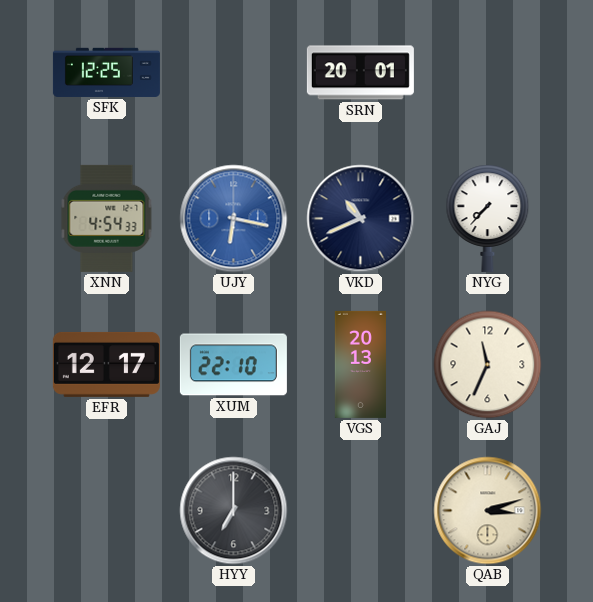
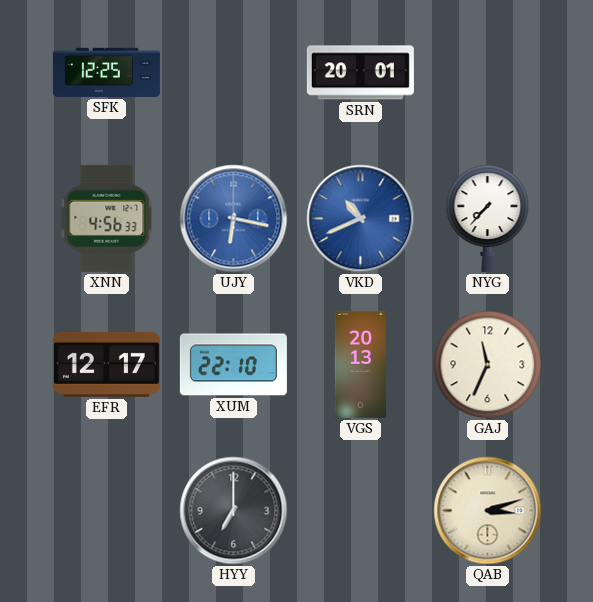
XNN: 4:54 -> 4:56 (107, 218)
VKD dial: navy -> blue (361, 219)
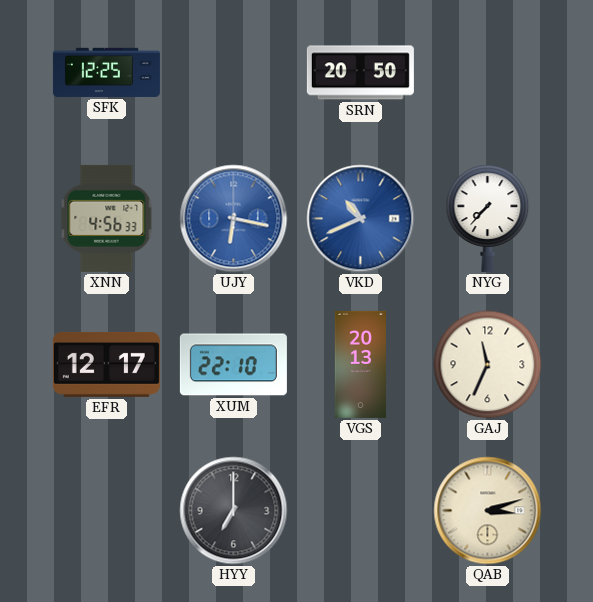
SRN: 20:01 -> 20:50 (360, 73)
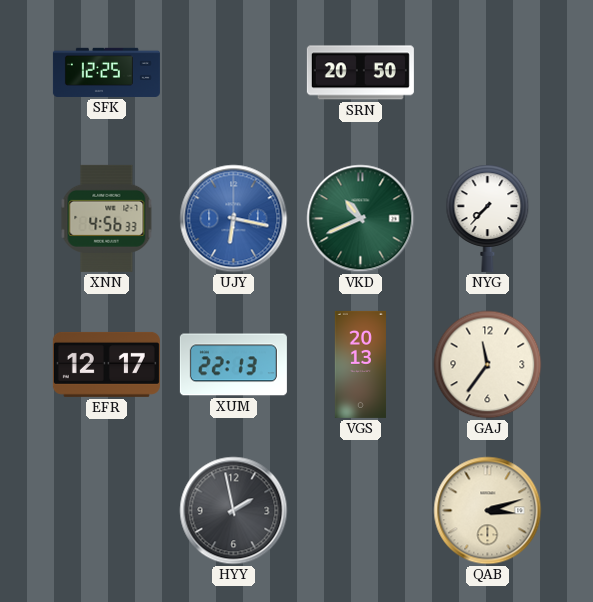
VKD dial: blue -> green (361, 219)
XUM: 22:10 -> 22:13 (233, 365)
GAJ: 11:34 -> 11:36 (488, 365)
HYY: 7:00 -> 1:58 (234, 511)
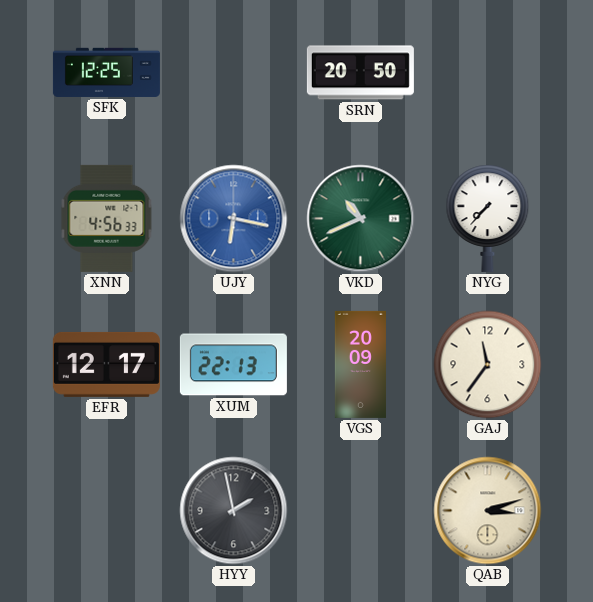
VGS: 20:13 -> 20:09 (360, 364)
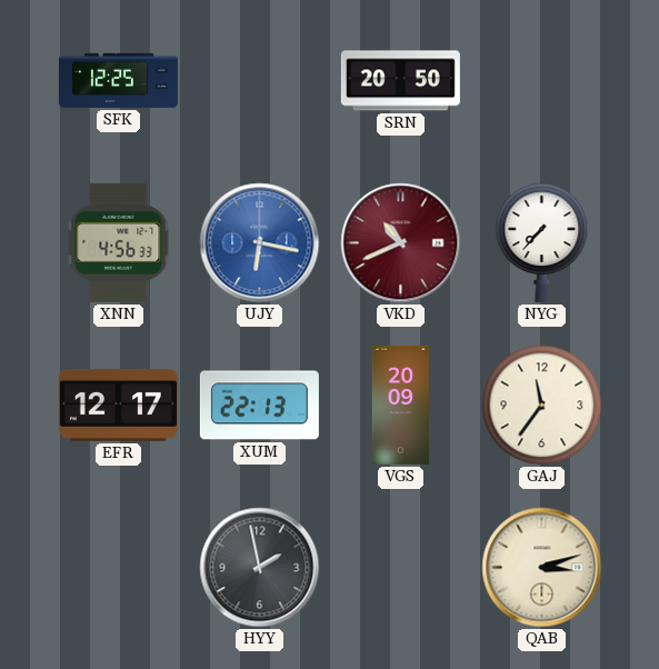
VKD dial: green -> burgundy (401, 243)
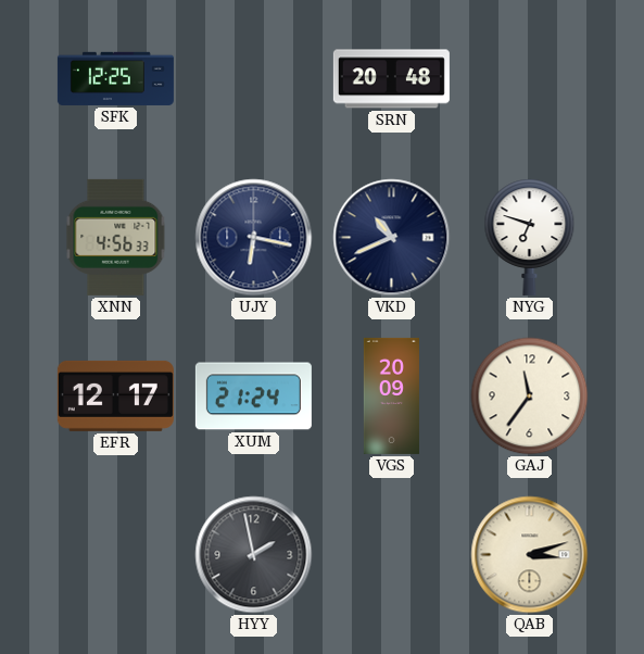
SRN: 20:50 -> 20:48 (391, 79)
UJY dial: blue -> navy (254, 238)
VKD dial: burgundy -> navy (392, 238)
NYG: 7:37 -> 6:48 (530, 237)
XUM: 22:13 -> 21:24 (253, 397)
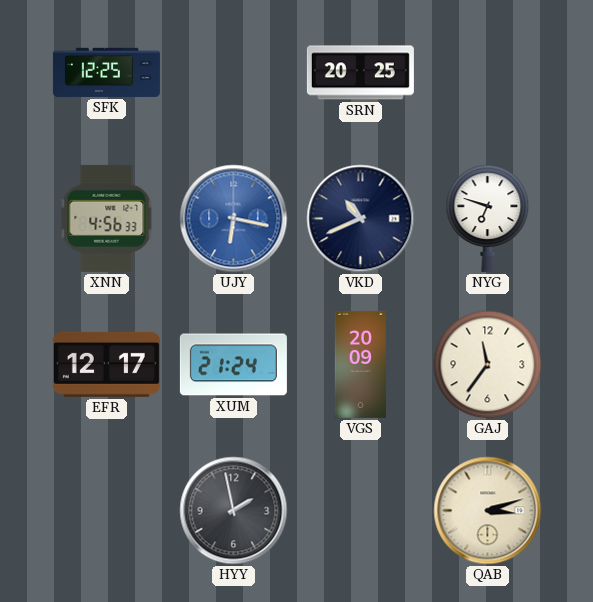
SRN: 20:48 -> 20:25 (360, 73)
UJY dial: navy -> blue (234, 219)
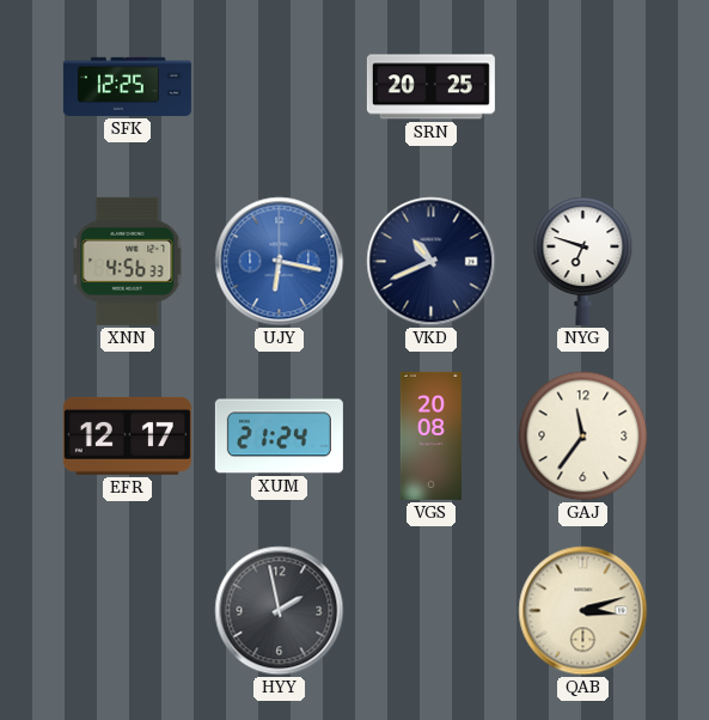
VGS: 20:09 -> 20:08 (430, 435)
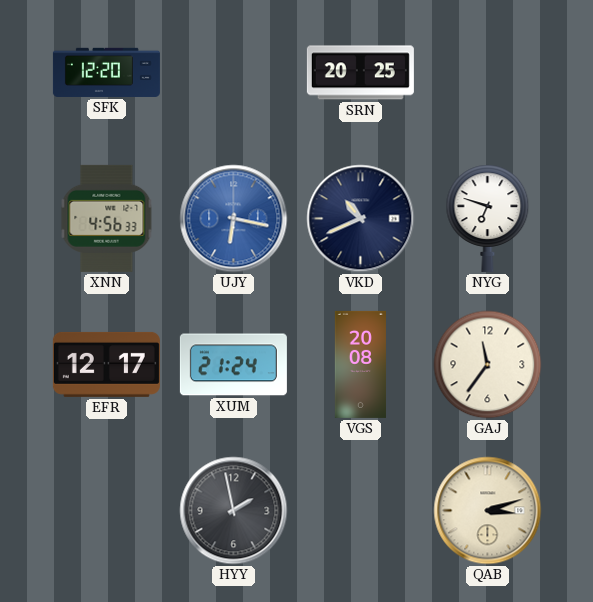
SFK: 12:25 -> 12:20 (106, 72)
